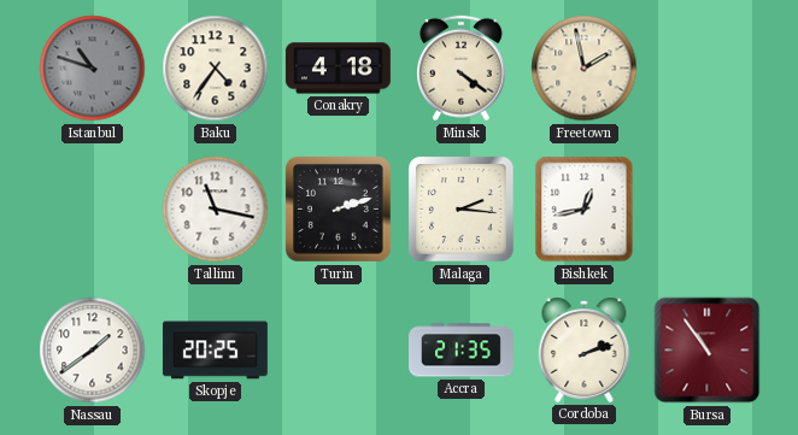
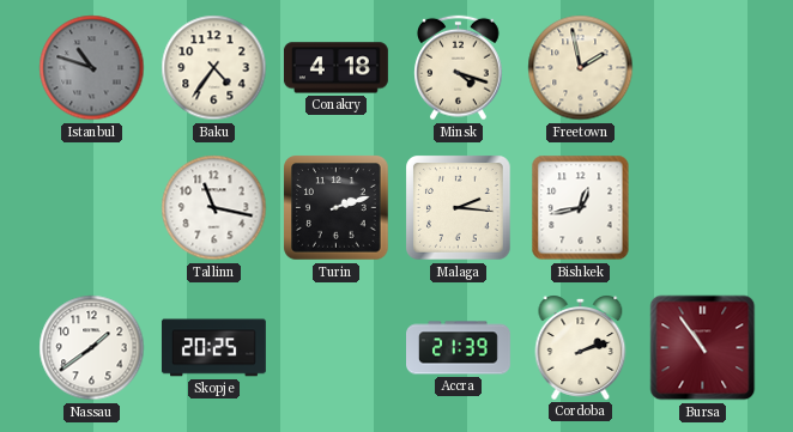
Minsk: 4:21 -> 4:18 (459, 68)
Accra: 21:35 -> 21:39 (459, 348)
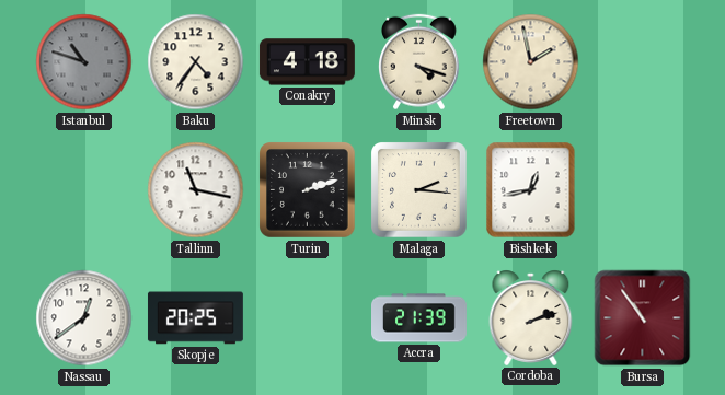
Nassau: 1:39 -> 12:39 (84, 318)
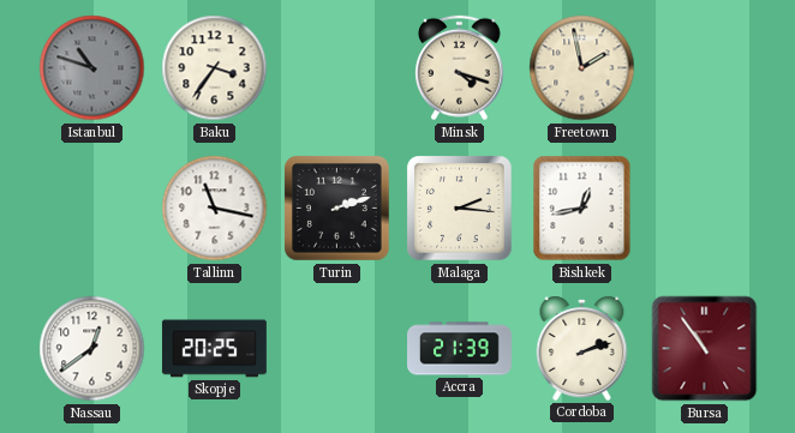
Baku: 4:36 -> 3:36 (215, 68)
Conakry: 4:18 -> none (307, 62)
